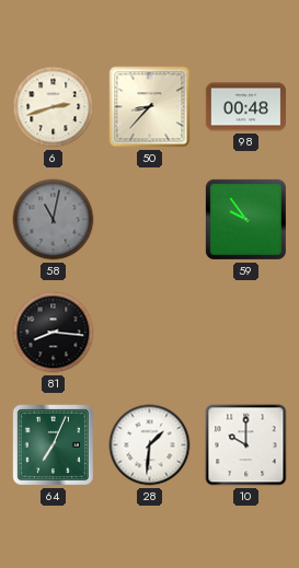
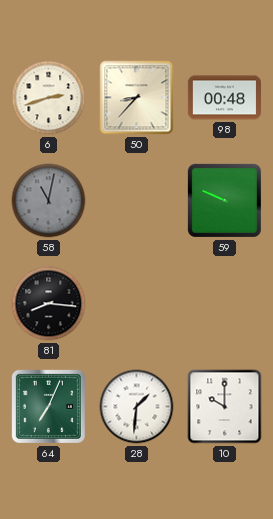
59: 9:54 -> 9:49 (224, 200)
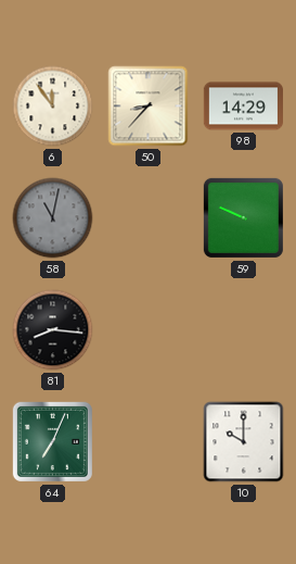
6: 2:42 -> 11:54 (53, 106)
98: 00:48 -> 14:29 (244, 106)
28: 1:31 -> none (137, 407)
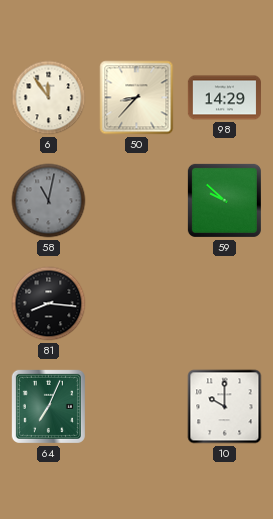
59: 9:49 -> 9:52 (224, 200)
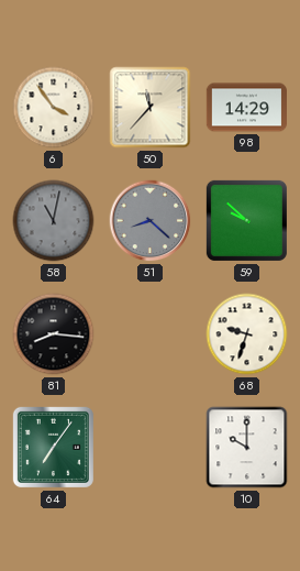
6: 11:54 -> 3:54 (54, 108)
50: 8:37 -> 11:37 (151, 108)
51: none -> 8:22 (151, 221)
68: none -> 9:33 (247, 334)
64: 7:04 -> 7:06 (53, 447)
